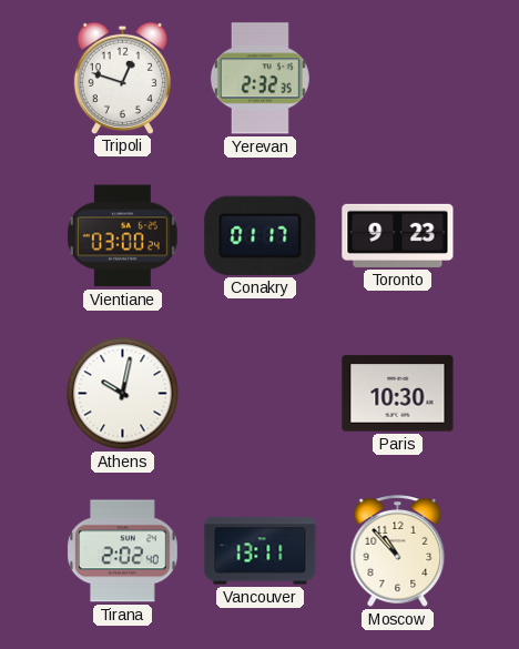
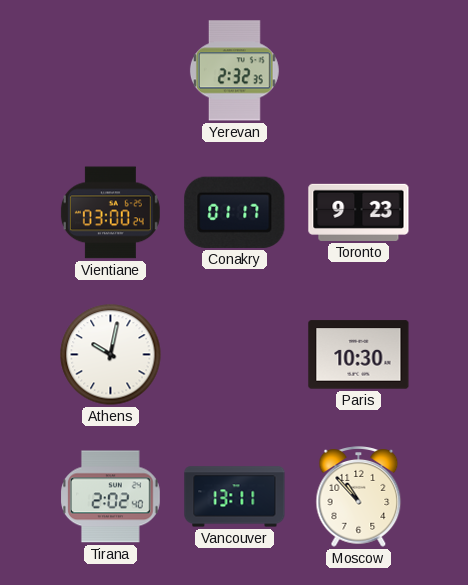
Tripoli: 12:48 -> none (122, 78)
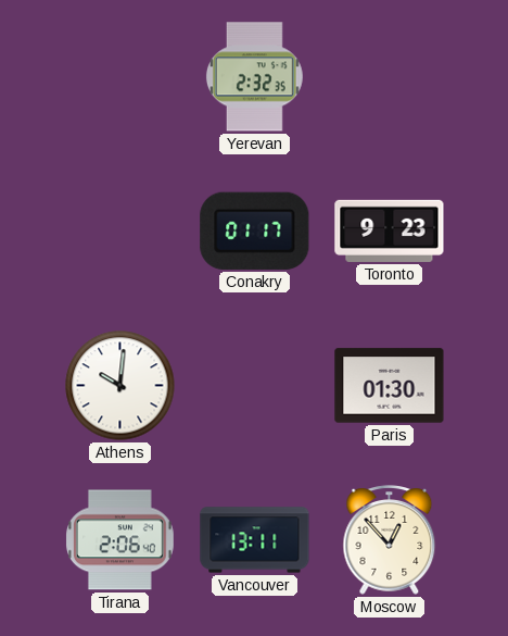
Vientiane: 03:00 -> none (110, 213)
Athens: 10:02 -> 10:01 (120, 386)
Paris: 10:30 -> 01:30 (390, 386)
Tirana: 2:02 -> 2:06 (120, 540)
Moscow: 10:53 -> 12:53 (390, 540)
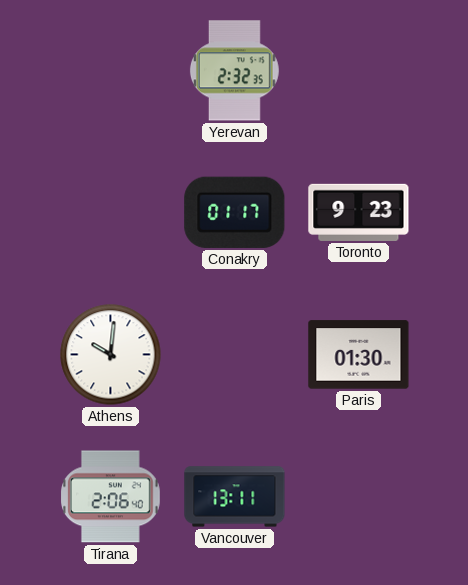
Moscow: 12:53 -> none (390, 540)
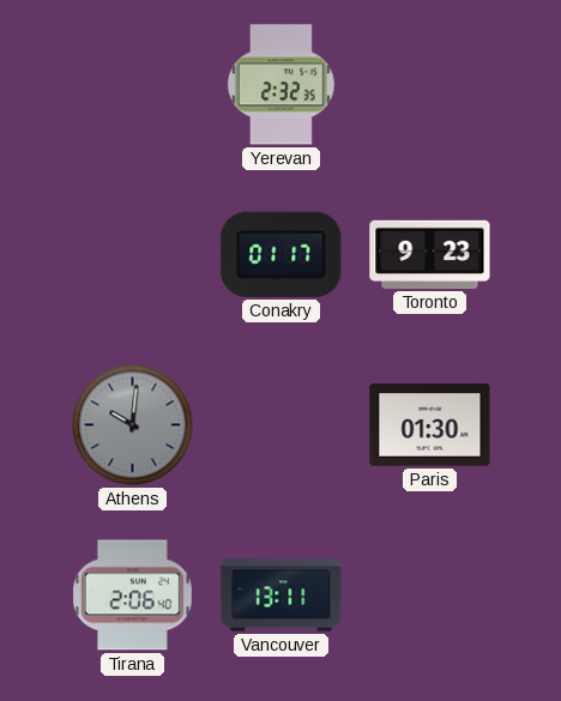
Athens dial: white -> grey (133, 425)
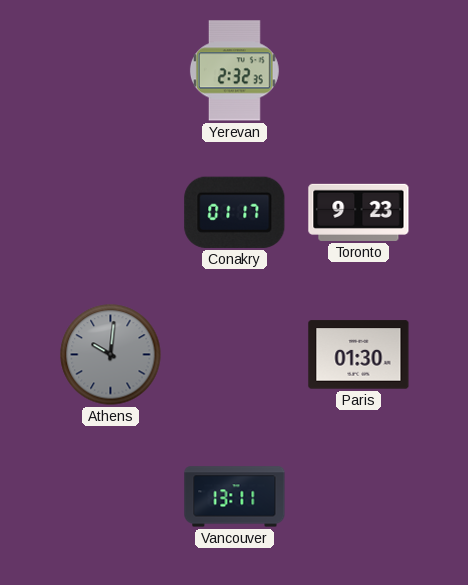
Tirana: 2:06 -> none (133, 596)
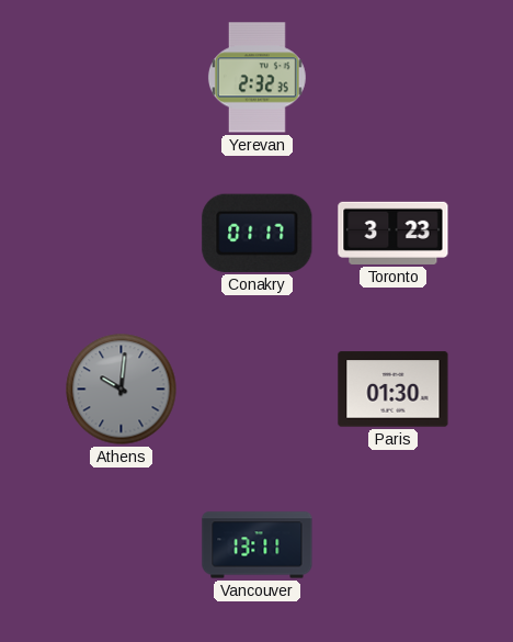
Toronto: 9:23 -> 3:23 (394, 233)
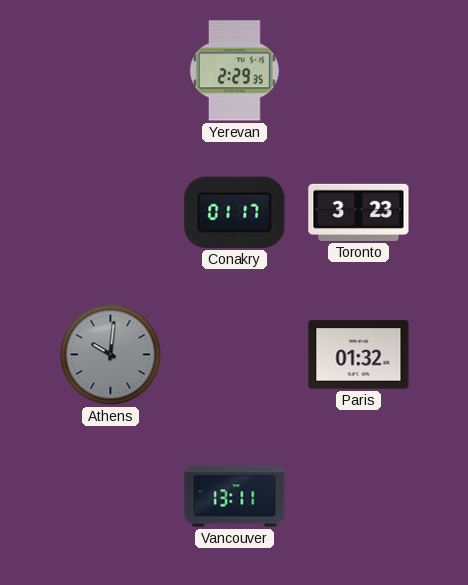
Yerevan: 2:32 -> 2:29 (234, 71)
Paris: 01:30 -> 01:32 (359, 355)
